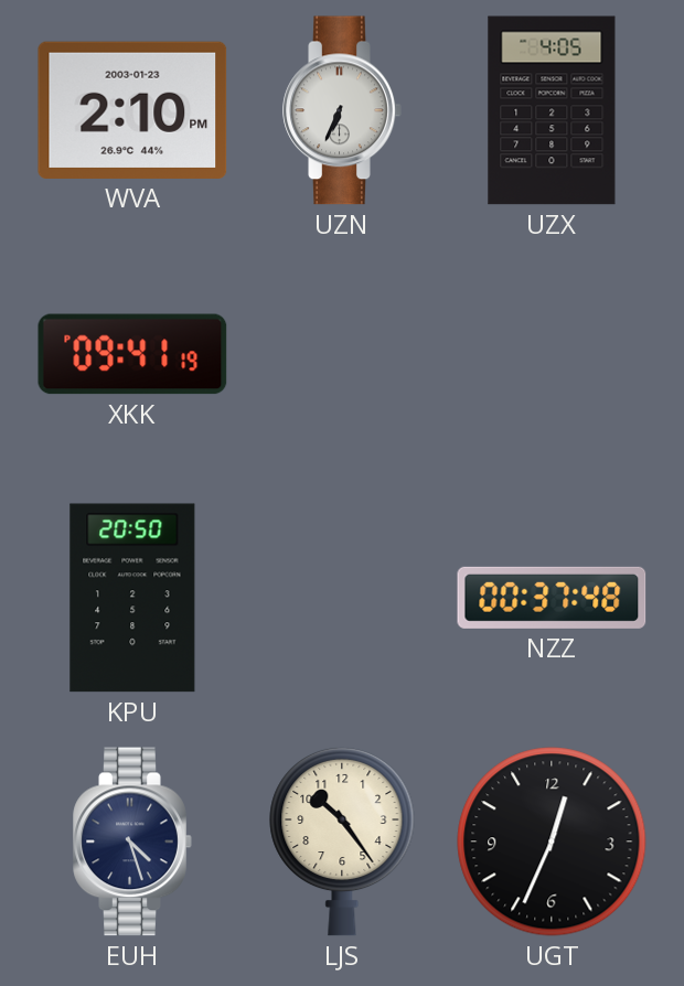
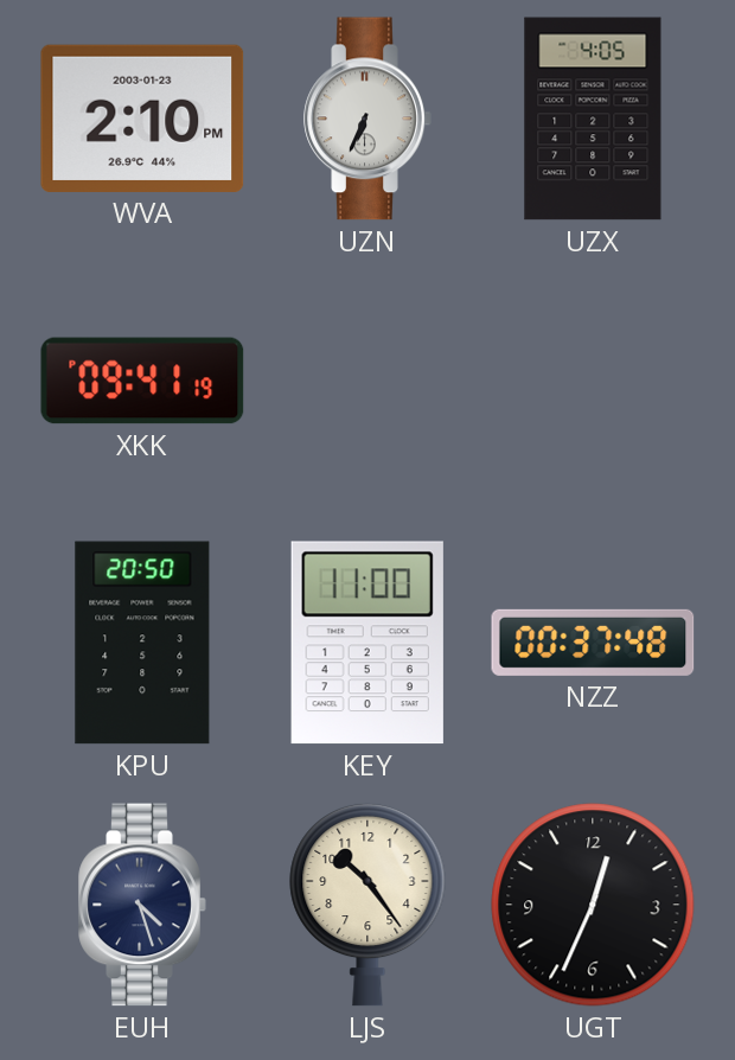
KEY: none -> 11:00 (367, 643)
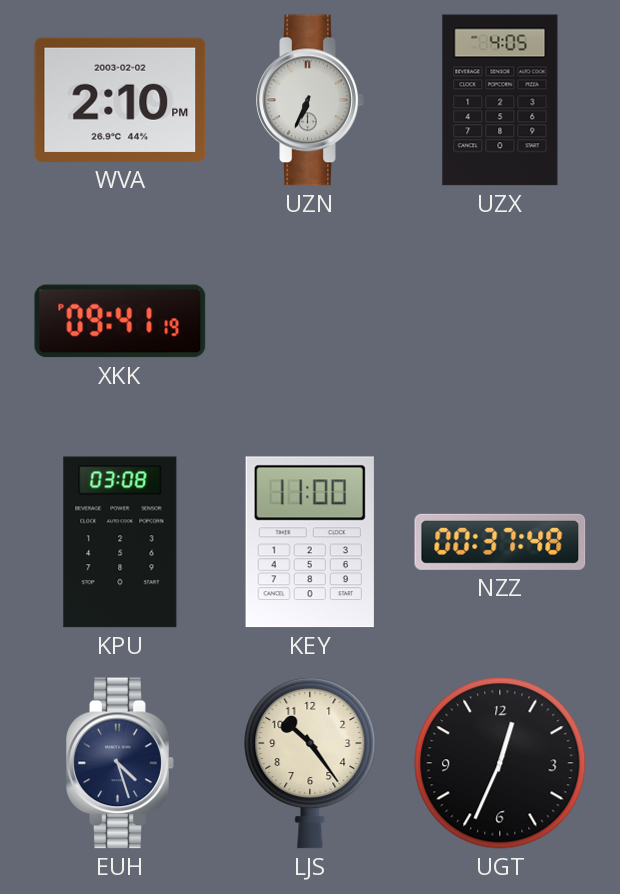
WVA date: 2003-01-23 -> 2003-02-02 (120, 100)
KPU: 20:50 -> 03:08 (120, 542)
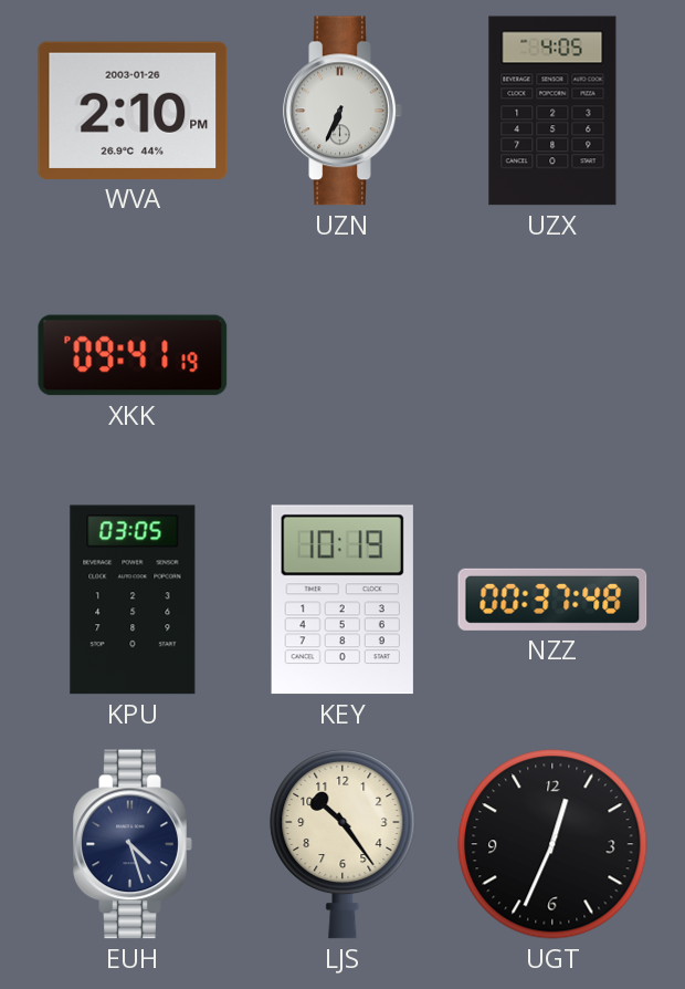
WVA date: 2003-02-02 -> 2003-01-26 (133, 111)
KPU: 03:08 -> 03:05 (133, 600)
KEY: 11:00 -> 10:19 (342, 600)
